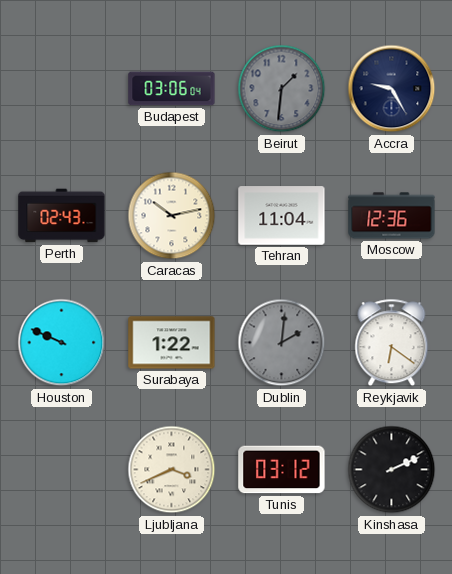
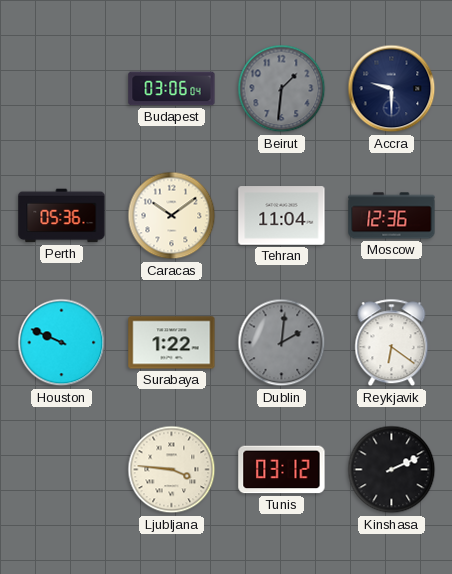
Accra: 9:25 -> 9:30 (392, 89)
Perth: 02:43 -> 05:36 (62, 216)
Caracas: 10:13 -> 10:09 (172, 216)
Ljubljana: 3:41 -> 3:46 (172, 470)
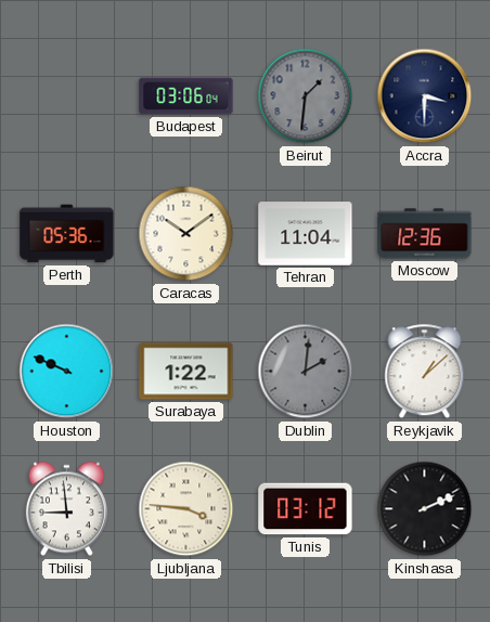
Accra: 9:30 -> 3:30 (425, 96)
Reykjavik: 6:21 -> 1:08 (425, 372)
Tbilisi: none -> 8:59 (66, 509)
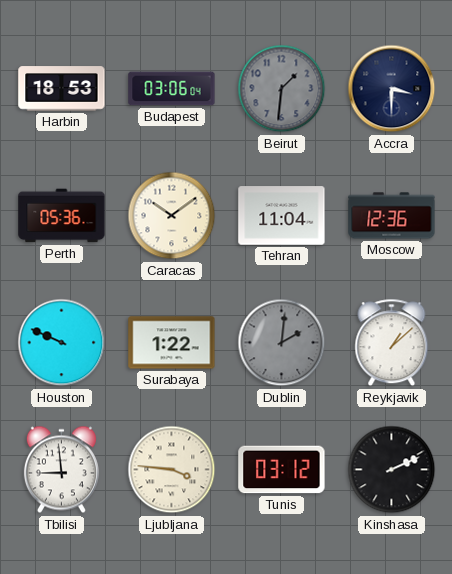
Harbin: none -> 18:53 (62, 89)
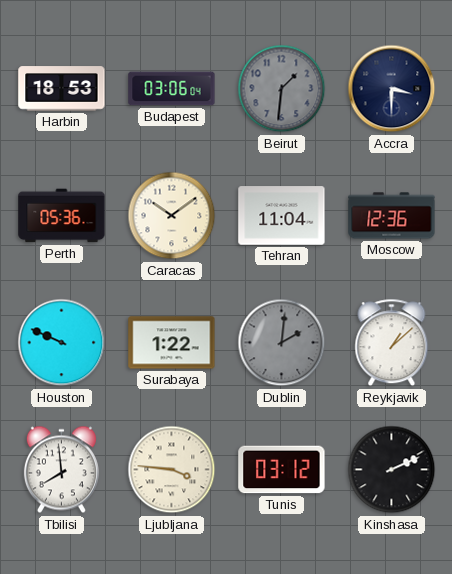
Tbilisi: 8:59 -> 7:59 (61, 470)
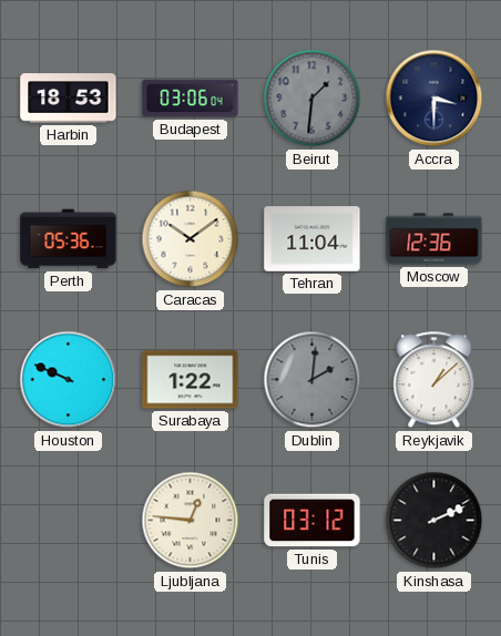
Tbilisi: 7:59 -> none (61, 470)
Ljubljana: 3:46 -> 12:46 (191, 521)
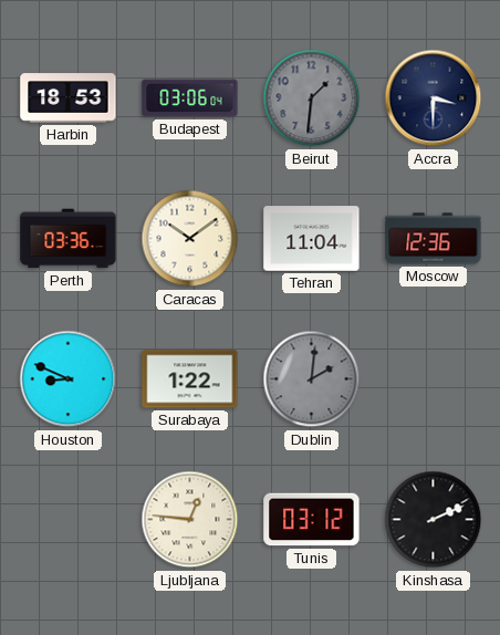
Perth: 05:36 -> 03:36 (69, 239)
Houston: 9:49 -> 8:49 (69, 379)
Reykjavik: 1:08 -> none (434, 380)
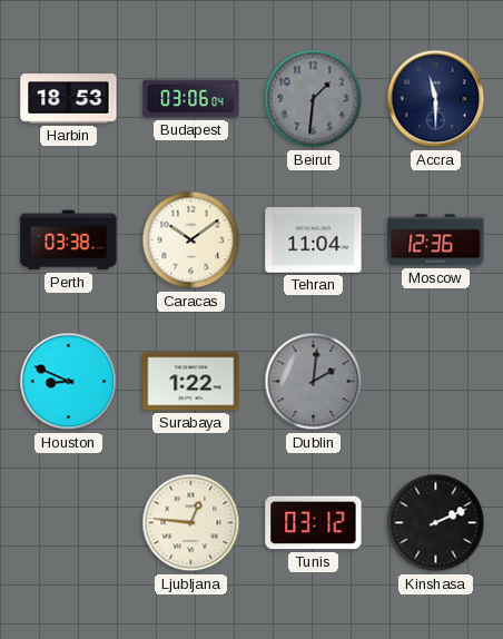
Accra: 3:30 -> 11:30 (436, 99)
Perth: 03:36 -> 03:38 (69, 240)
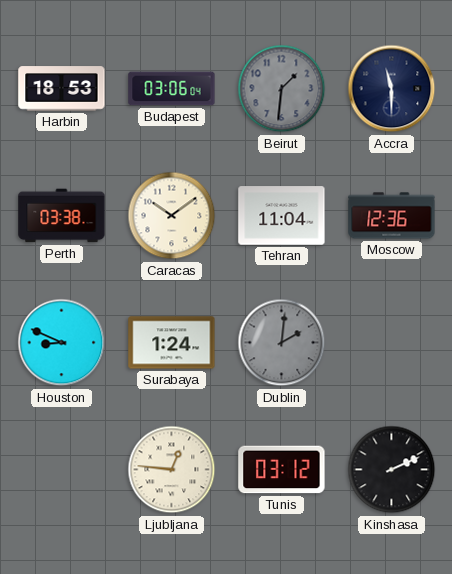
Surabaya: 1:22 -> 1:24 (172, 343)
